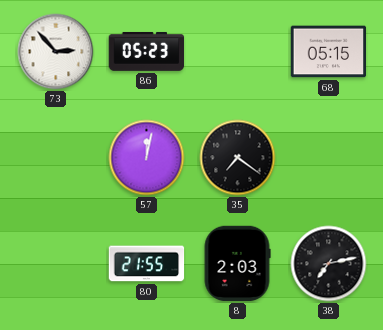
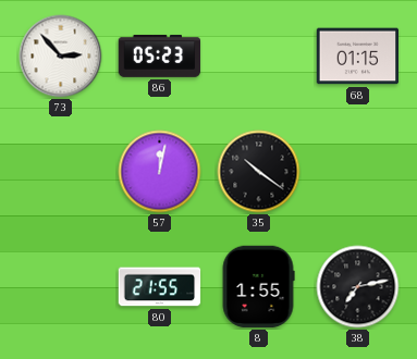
68: 05:15 -> 01:15 (358, 57)
35: 7:21 -> 10:21 (259, 172)
8: 2:03 -> 1:55 (258, 287)
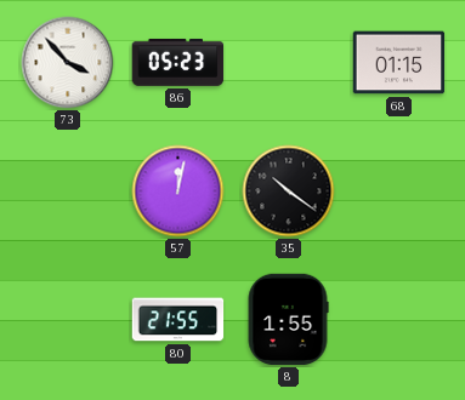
73: 2:53 -> 3:53 (68, 63)
38: 7:13 -> none (358, 287)
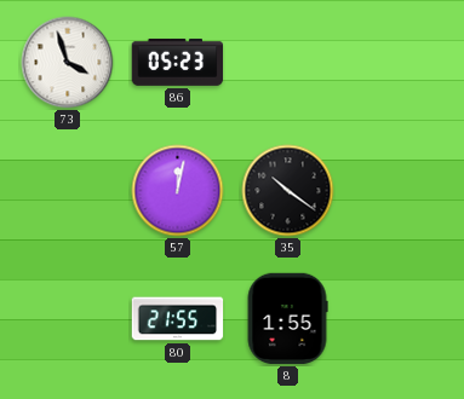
73: 3:53 -> 3:57 (68, 63)
68: 01:15 -> none (399, 63)
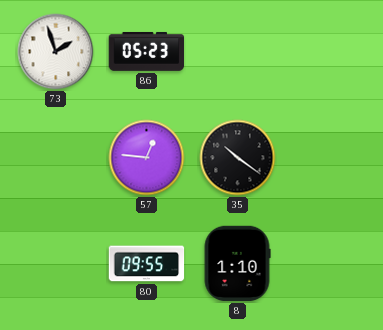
73: 3:57 -> 1:57 (56, 52)
57: 12:02 -> 12:46 (147, 158)
80: 21:55 -> 09:55 (147, 264)
8: 1:55 -> 1:10 (237, 264)
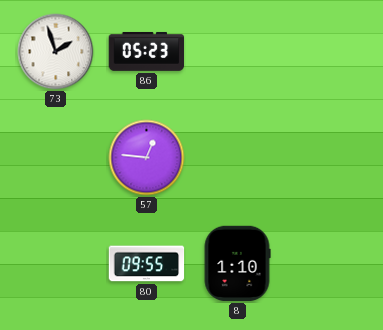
35: 10:21 -> none (238, 158)
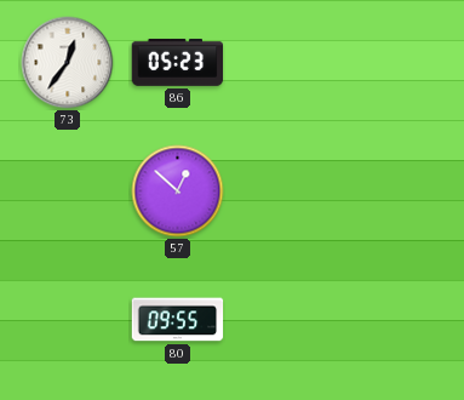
73: 1:57 -> 12:36 (68, 63)
57: 12:46 -> 12:52 (178, 192)
8: 1:10 -> none (237, 264)
